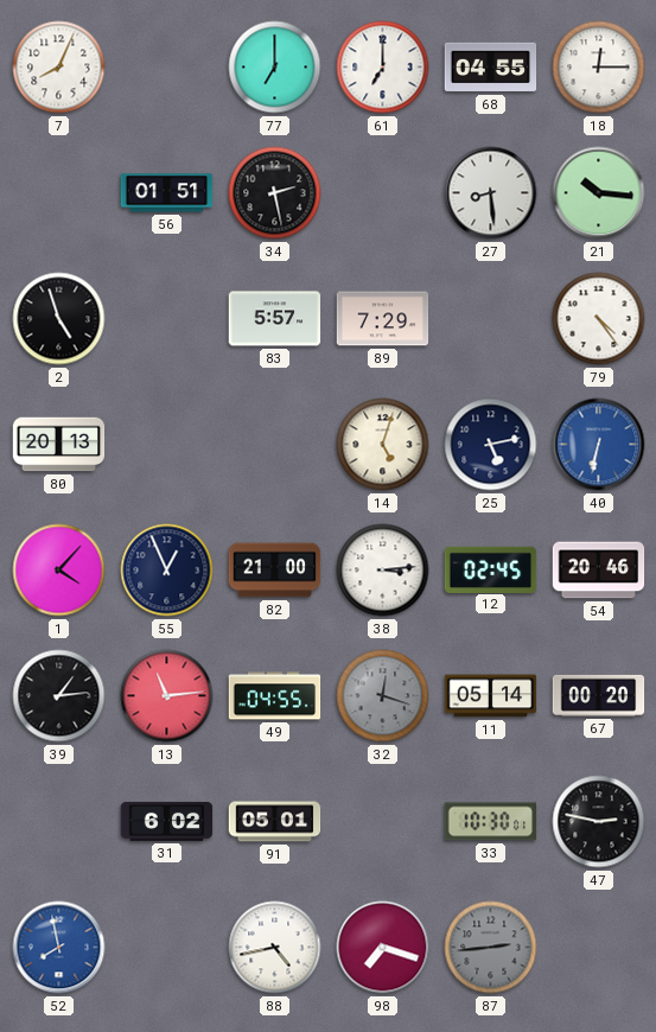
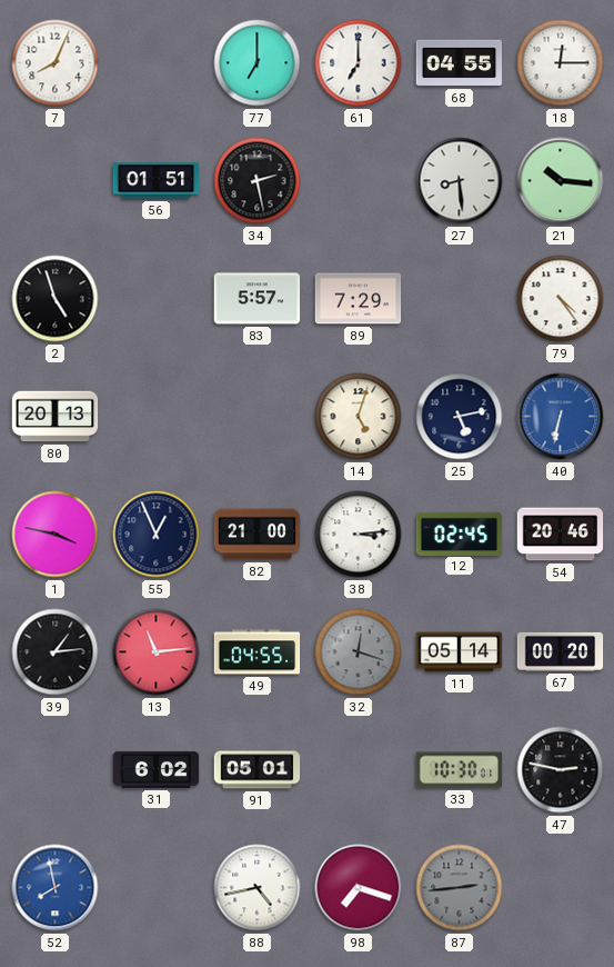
1: 4:07 -> 3:47 (56, 535)
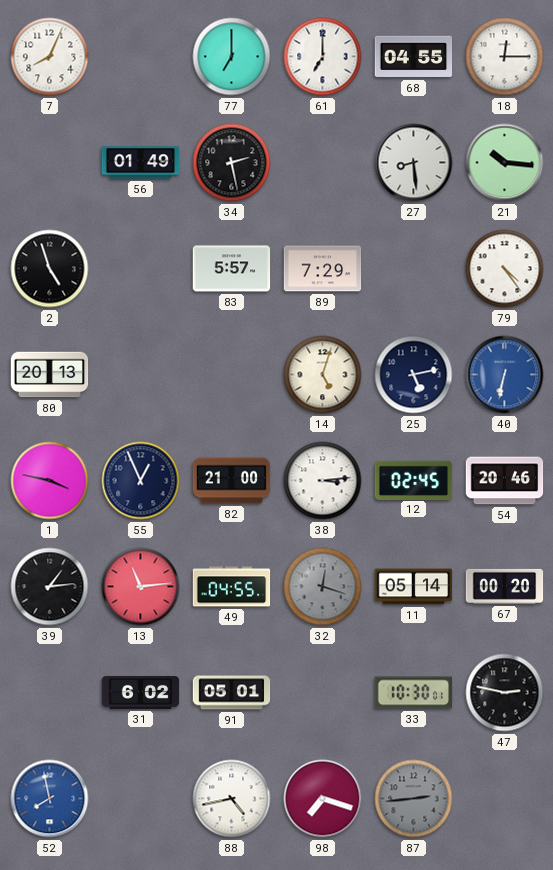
56: 01:51 -> 01:49 (141, 163)
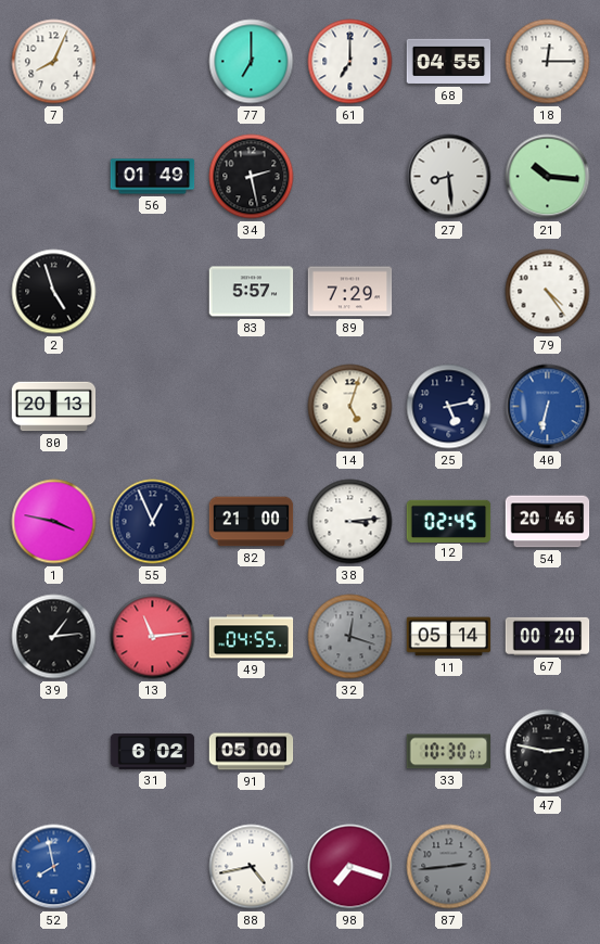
91: 05:01 -> 05:00 (252, 752)
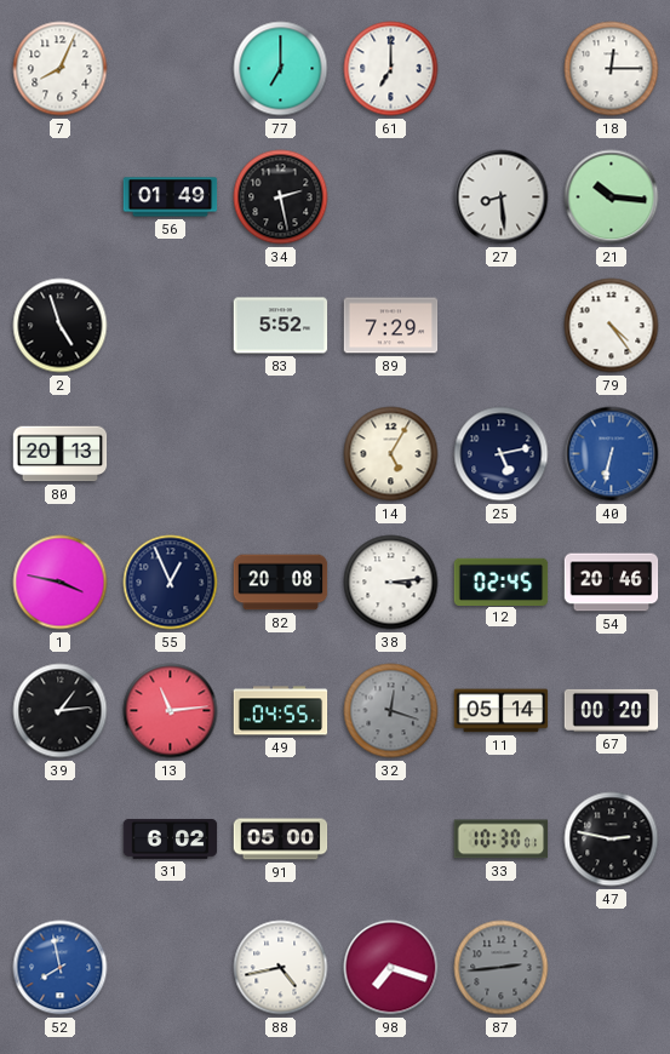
68: 04:55 -> none (449, 62)
83: 5:57 -> 5:52 (281, 326)
14: 5:03 -> 5:05 (391, 454)
82: 21:00 -> 20:08 (281, 583)
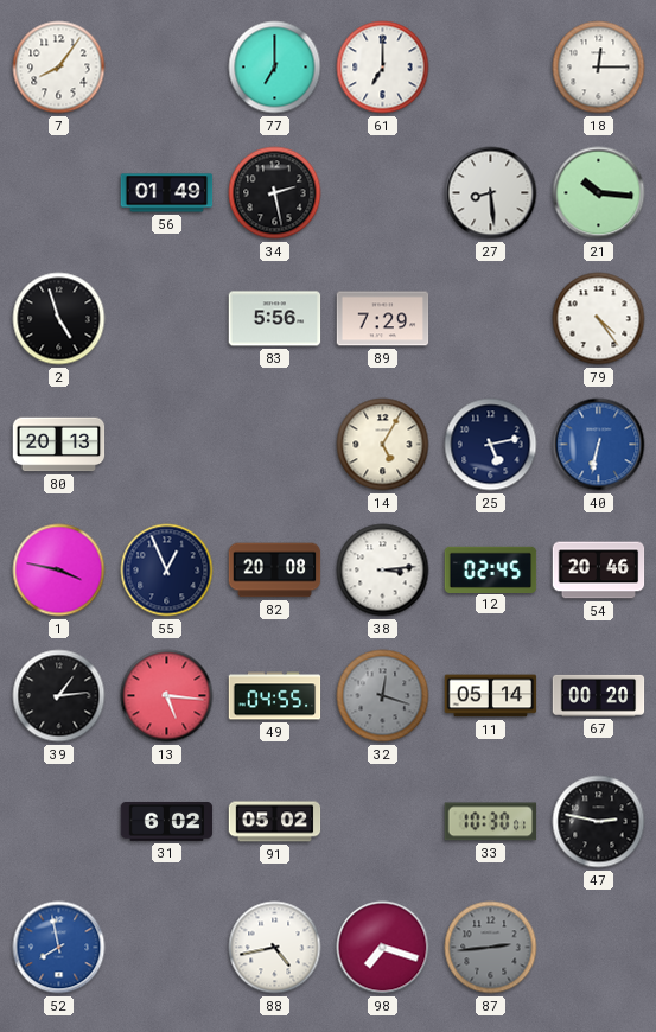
7: 8:04 -> 8:06 (59, 68)
83: 5:52 -> 5:56 (275, 319)
13: 11:14 -> 5:16 (167, 696)
91: 05:00 -> 05:02 (275, 822)
